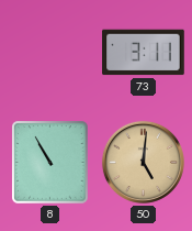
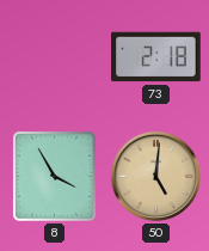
73: 3:11 -> 2:18 (156, 57)
8: 10:55 -> 3:55 (55, 177)
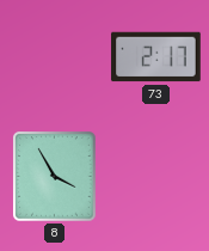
73: 2:18 -> 2:17 (156, 57)
50: 5:01 -> none (155, 176)
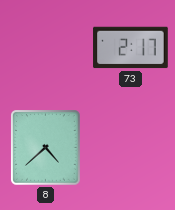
8: 3:55 -> 4:38 (46, 148)
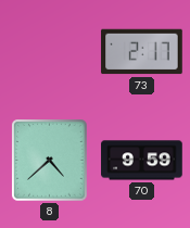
70: none -> 9:59 (142, 161)
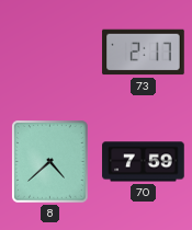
70: 9:59 -> 7:59 (144, 162)
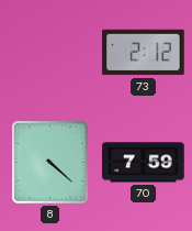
73: 2:17 -> 2:12 (144, 53)
8: 4:38 -> 4:22 (50, 163)
